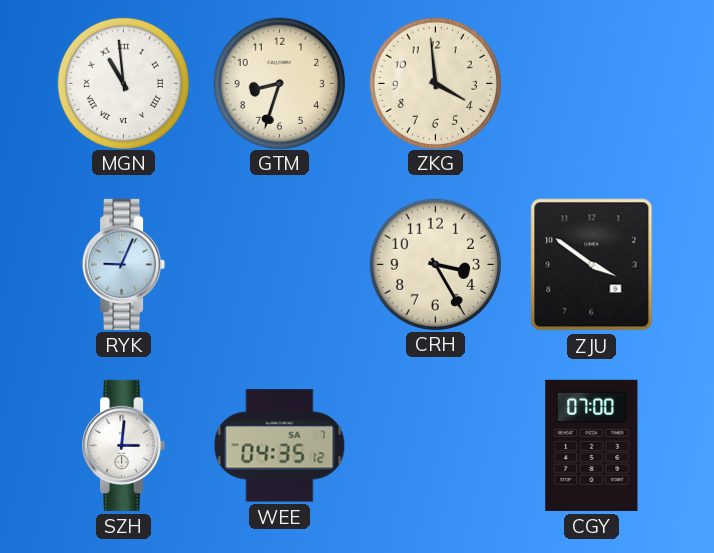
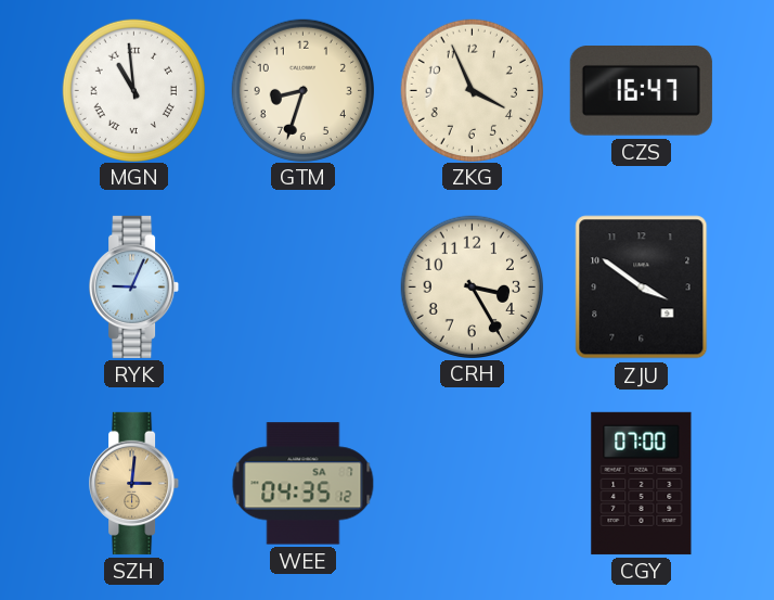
ZKG: 3:59 -> 3:56 (472, 90)
CZS: none -> 16:47 (641, 91)
SZH dial: white -> champagne (134, 483)
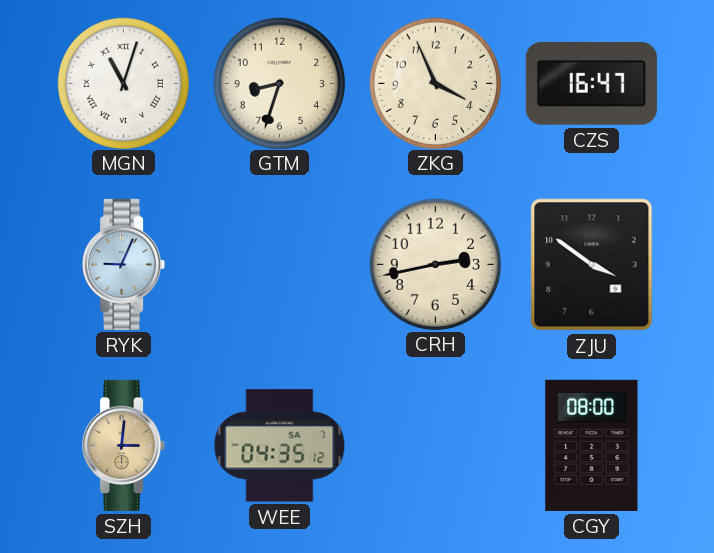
MGN: 10:59 -> 11:03 (123, 83)
CRH: 3:25 -> 2:43 (435, 264)
CGY: 07:00 -> 08:00 (592, 445)
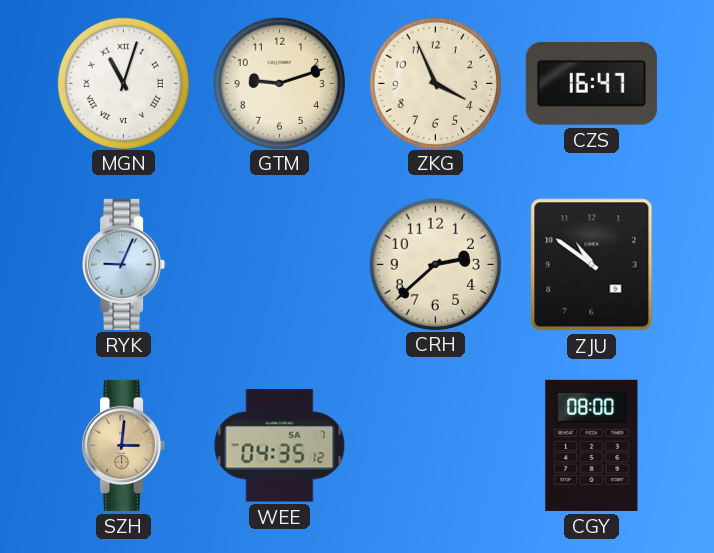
GTM: 8:33 -> 9:12 (279, 83)
CRH: 2:43 -> 2:38 (435, 264)
ZJU: 3:51 -> 10:51 (592, 265)
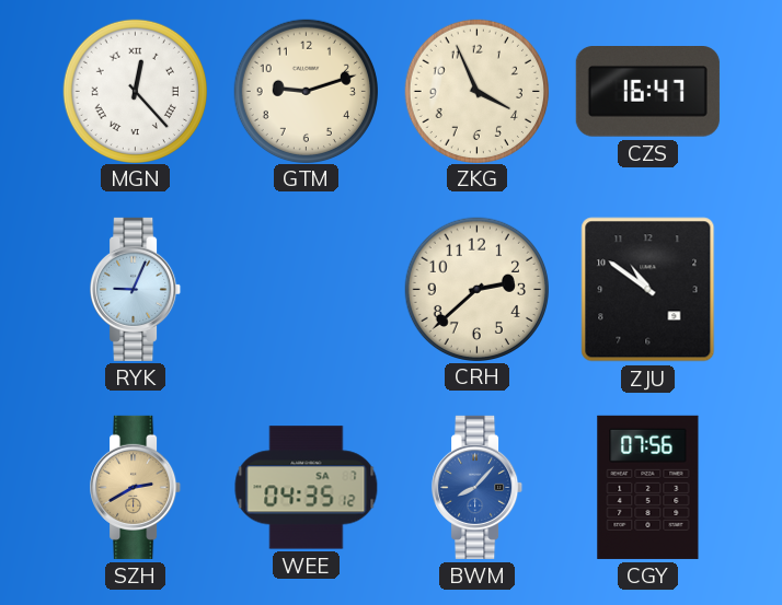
MGN: 11:03 -> 12:23 (135, 91)
SZH: 3:01 -> 2:40 (136, 487)
BWM: none -> 8:07 (478, 487)
CGY: 08:00 -> 07:56 (648, 487)
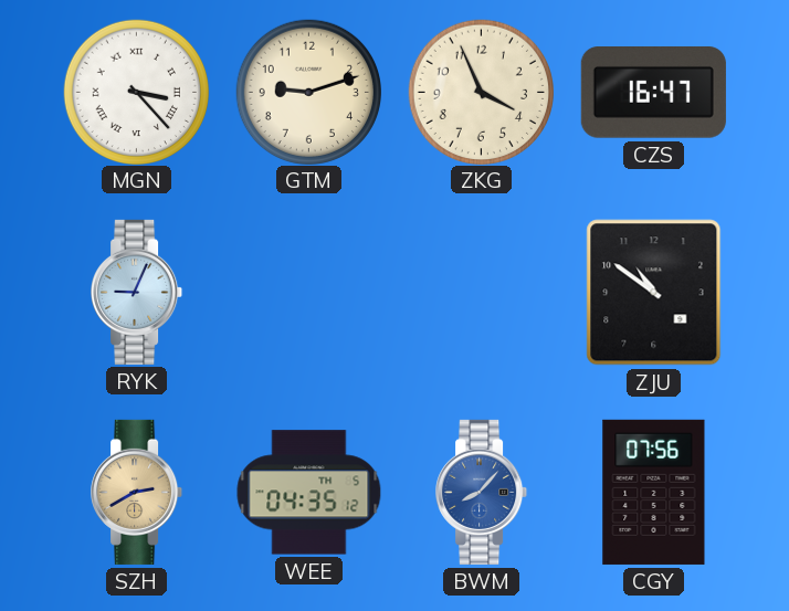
MGN: 12:23 -> 3:23 (136, 92)
CRH: 2:38 -> none (476, 289)
WEE date: SA 7 -> TH 5 (309, 493)
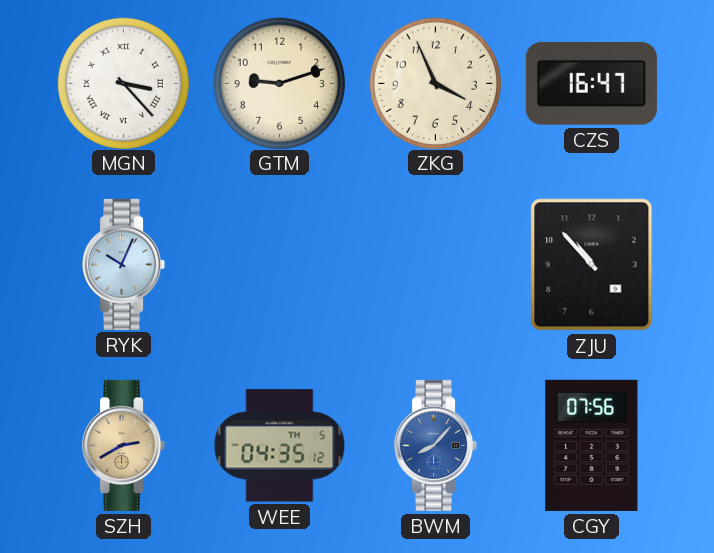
RYK: 9:04 -> 10:04 (124, 264)
ZJU: 10:51 -> 10:53 (592, 265)
